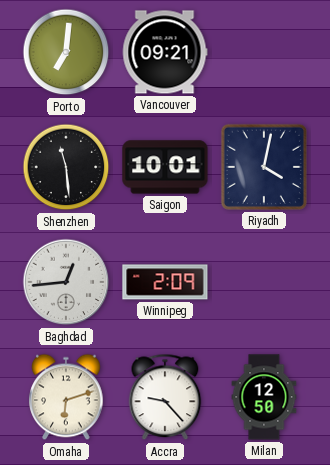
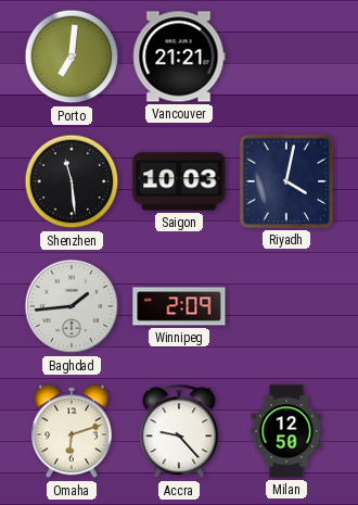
Vancouver: 09:21 -> 21:21 (179, 56)
Saigon: 10:01 -> 10:03 (179, 181)
Baghdad: 12:44 -> 1:44 (72, 306)
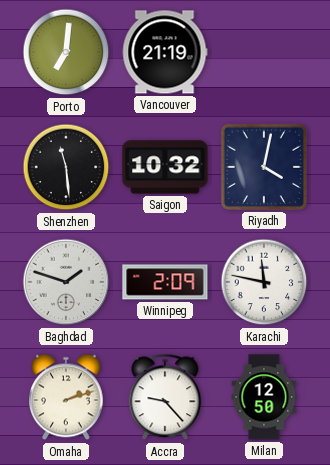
Vancouver: 21:21 -> 21:19 (165, 52)
Saigon: 10:03 -> 10:32 (165, 167)
Baghdad: 1:44 -> 1:48 (66, 282)
Karachi: none -> 11:47 (264, 282)
Omaha: 6:12 -> 2:12 (66, 397)
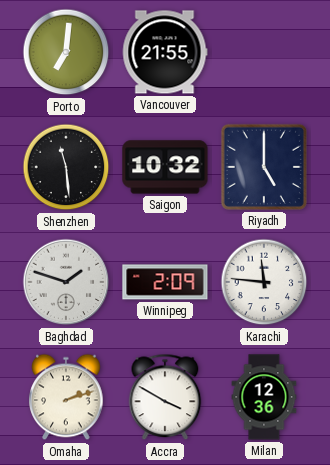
Vancouver: 21:19 -> 21:55 (165, 52)
Riyadh: 4:02 -> 5:00 (264, 167)
Karachi: 11:47 -> 11:46 (264, 282)
Accra: 9:23 -> 3:50 (165, 397)
Milan: 12:50 -> 12:36 (264, 397)
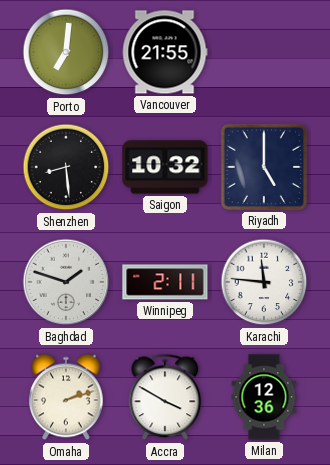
Shenzhen: 11:29 -> 8:29 (66, 167)
Winnipeg: 2:09 -> 2:11 (165, 282)
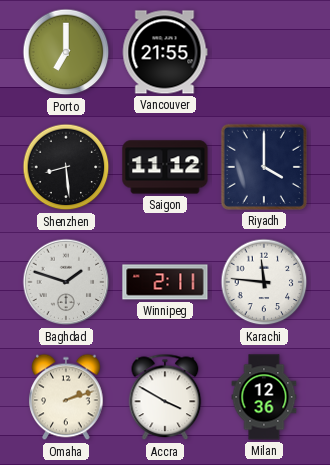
Porto: 7:01 -> 7:00 (66, 52)
Saigon: 10:32 -> 11:12 (165, 167)
Riyadh: 5:00 -> 4:00 (264, 167)
